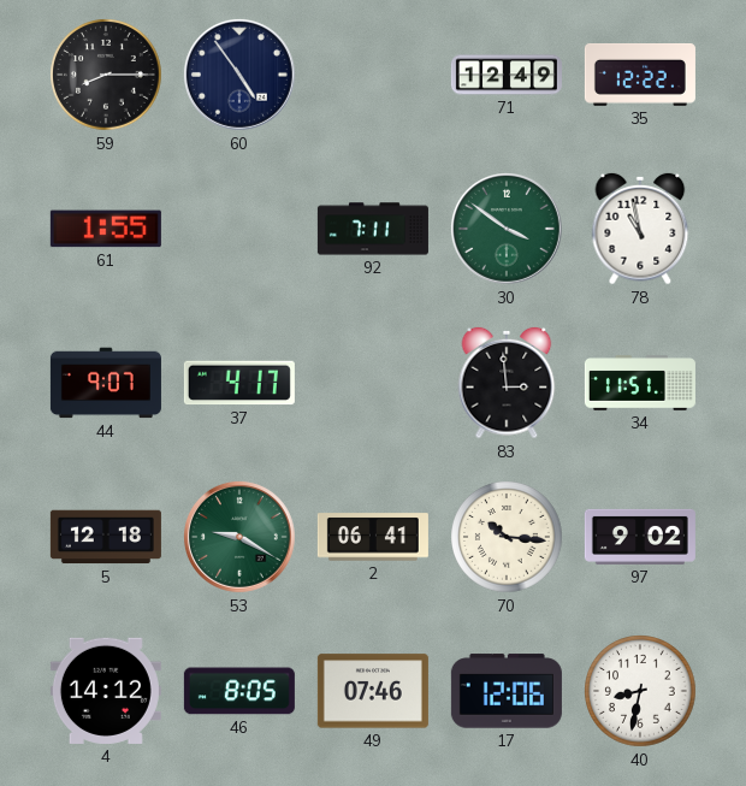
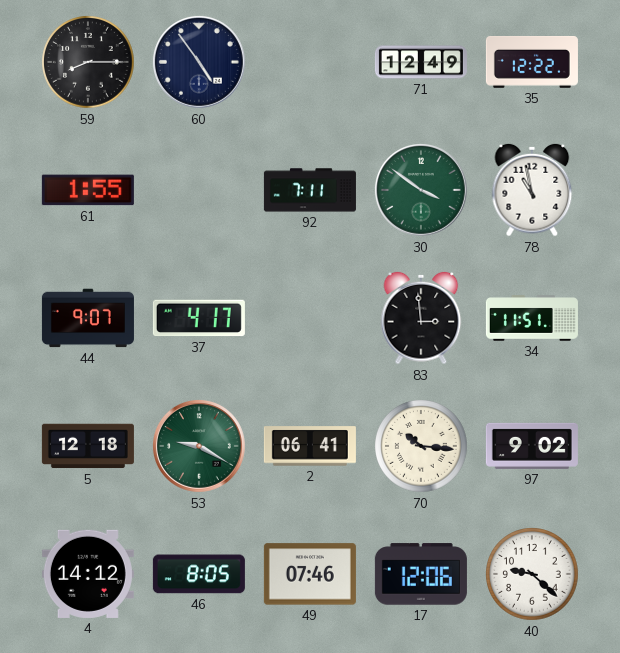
40: 8:32 -> 9:22 (532, 574)
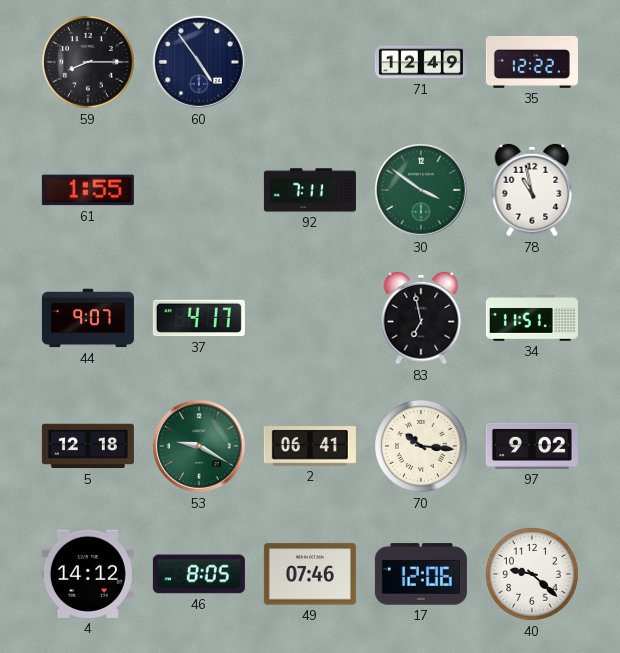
83: 2:59 -> 6:58 (421, 318)
